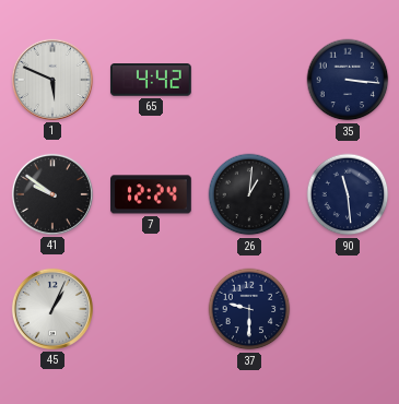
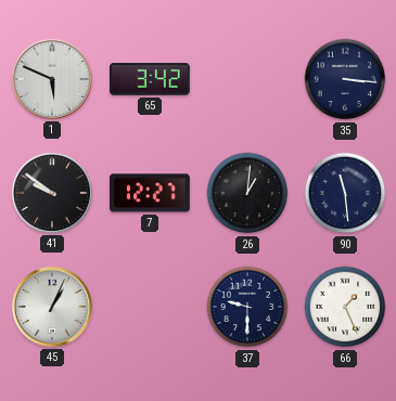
65: 4:42 -> 3:42 (150, 79)
7: 12:24 -> 12:27 (151, 193)
66: none -> 1:26 (345, 307)
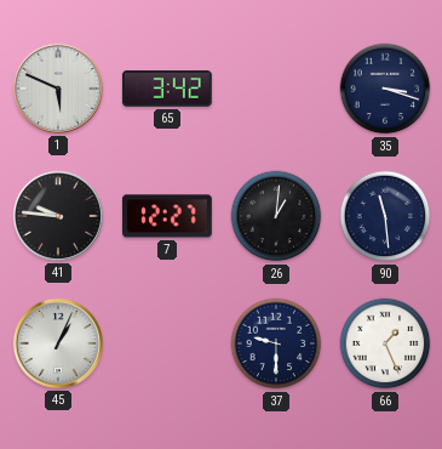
35: 3:16 -> 3:18 (385, 89)
41: 9:51 -> 9:46 (58, 216)
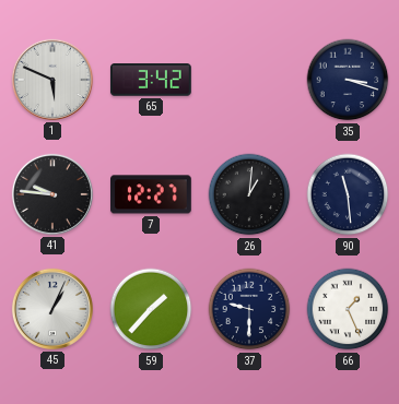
59: none -> 1:37 (151, 309)
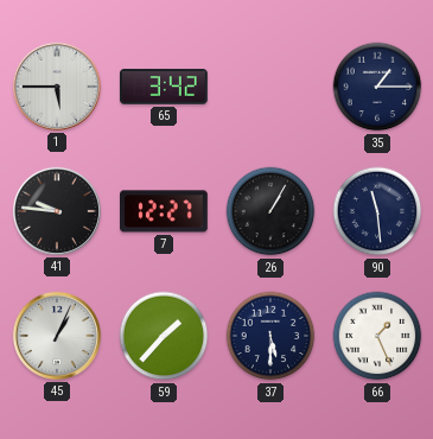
1: 5:49 -> 5:45 (57, 87)
35: 3:18 -> 1:15 (377, 87)
26: 1:01 -> 1:05 (270, 211)
37: 9:30 -> 5:30 (270, 336)
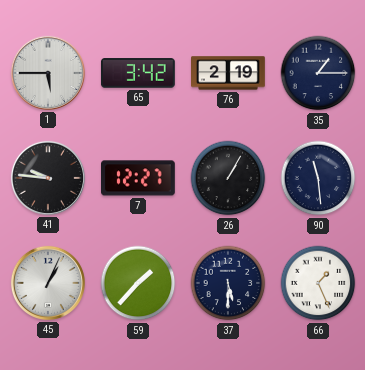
76: none -> 2:19 (228, 73)
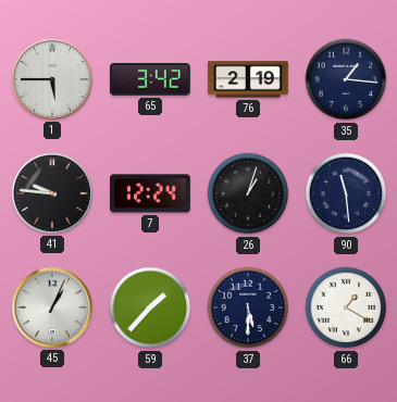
35: 1:15 -> 1:16 (346, 79)
7: 12:27 -> 12:24 (151, 193)
26: 1:05 -> 1:03 (248, 193)
66: 1:26 -> 1:20 (346, 307)
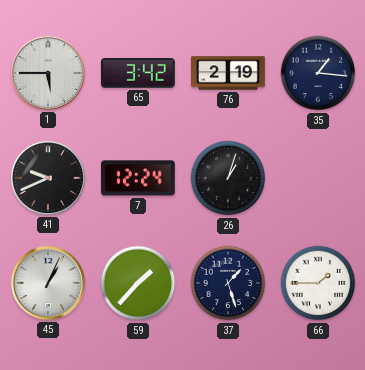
41: 9:46 -> 9:41 (48, 178)
90: 11:29 -> none (346, 193)
37: 5:30 -> 1:27 (228, 283)
66: 1:20 -> 1:45 (318, 283)
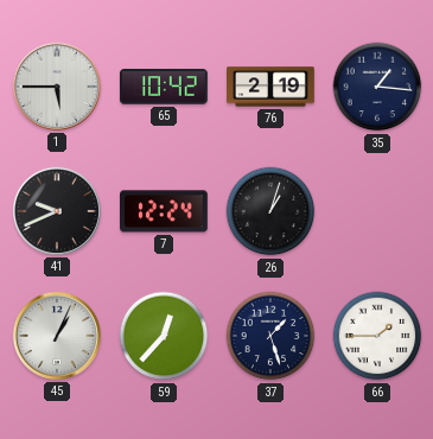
65: 3:42 -> 10:42 (164, 87)
59: 1:37 -> 12:37 (164, 336)
